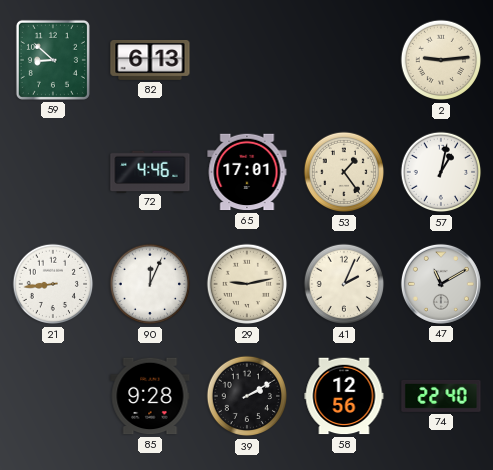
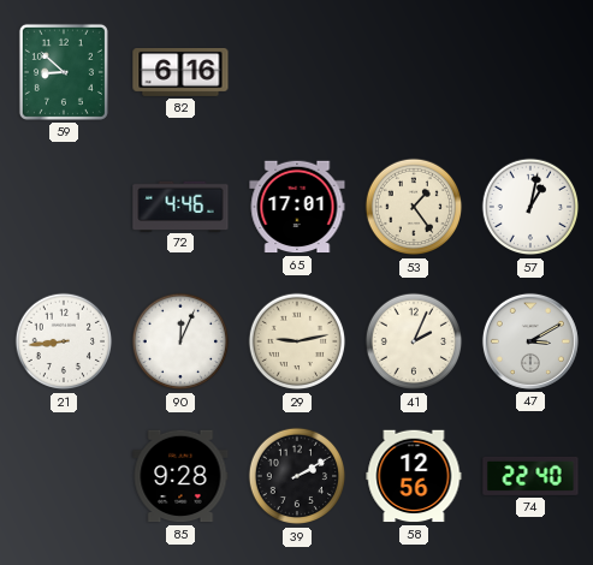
82: 6:13 -> 6:16 (180, 72)
2: 9:14 -> none (441, 60)
47: 11:10 -> 3:10 (530, 341)
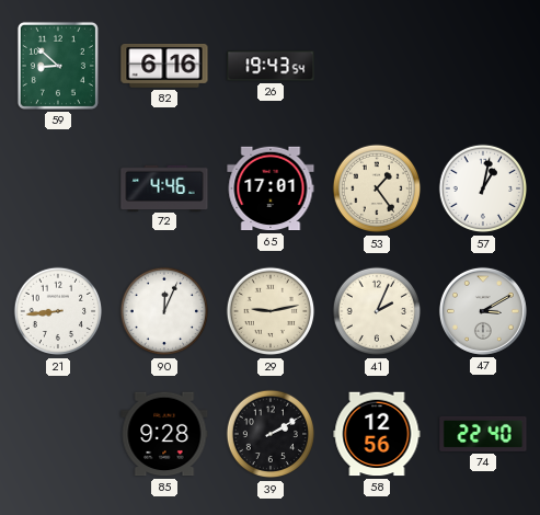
26: none -> 19:43 (271, 66)
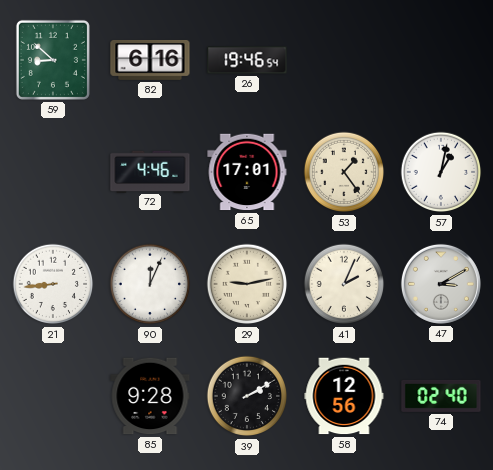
26: 19:43 -> 19:46 (247, 60)
74: 22:40 -> 02:40 (441, 396)
